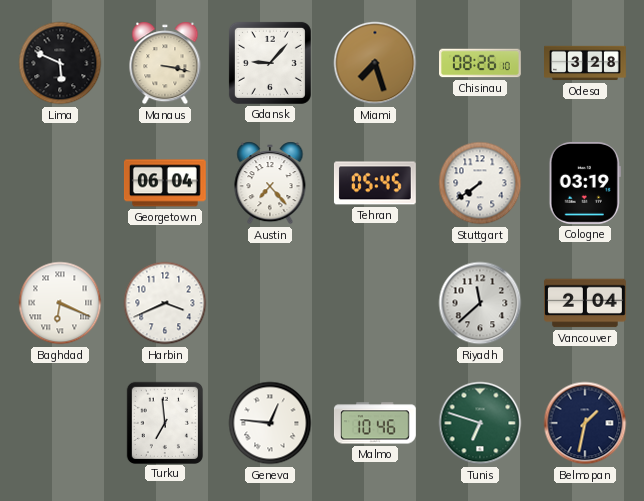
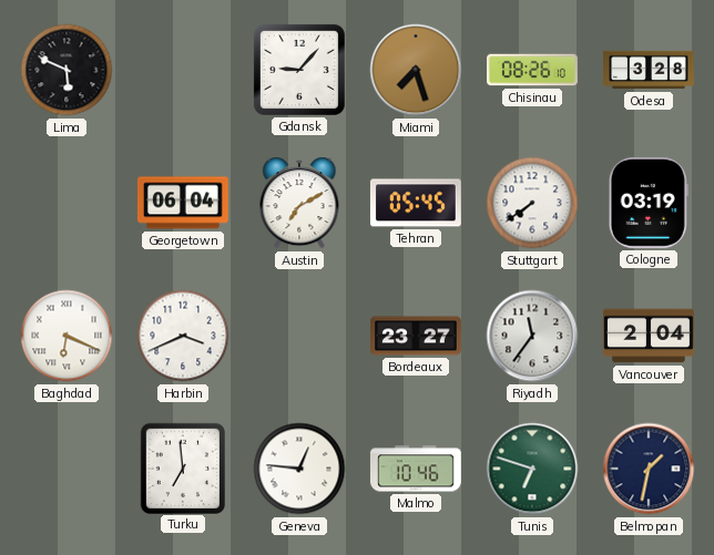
Manaus: 3:17 -> none (165, 63)
Austin: 7:23 -> 7:10 (299, 203)
Bordeaux: none -> 23:27 (417, 336)
Riyadh: 11:38 -> 11:36 (532, 336)
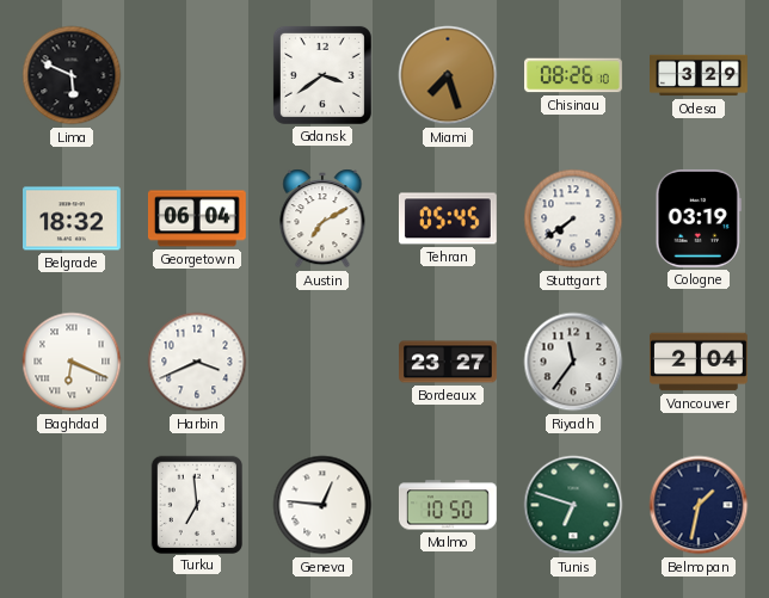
Gdansk: 9:07 -> 3:39 (322, 75)
Odesa: 3:28 -> 3:29 (699, 75)
Belgrade: none -> 18:32 (73, 218)
Malmo: 10:46 -> 10:50 (448, 505)
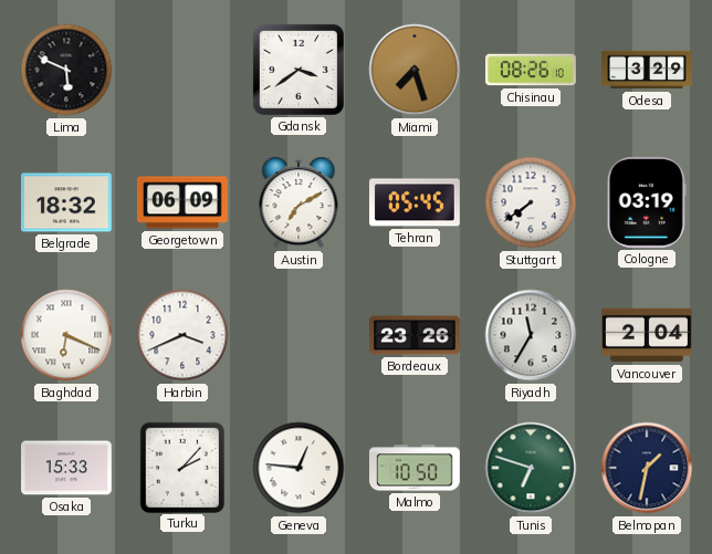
Georgetown: 06:04 -> 06:09 (182, 202)
Bordeaux: 23:27 -> 23:26 (416, 335)
Riyadh: 11:36 -> 11:35 (531, 335)
Osaka: none -> 15:33 (67, 468)
Turku: 6:59 -> 2:07 (181, 467)
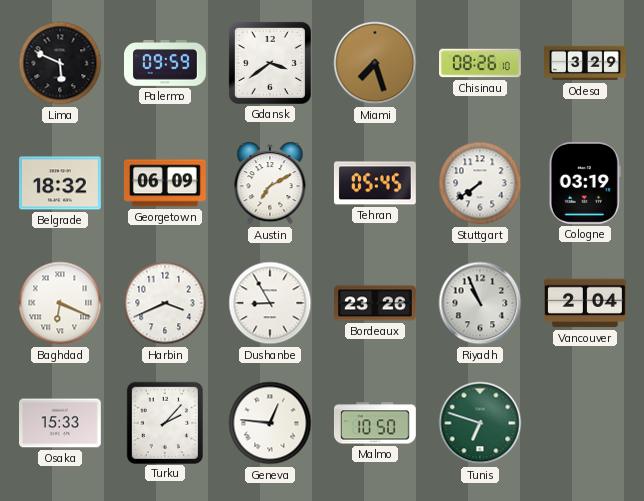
Palermo: none -> 09:59 (166, 64)
Dushanbe: none -> 8:55 (270, 303)
Riyadh: 11:35 -> 10:56 (480, 303)
Belmopan: 1:32 -> none (647, 468)
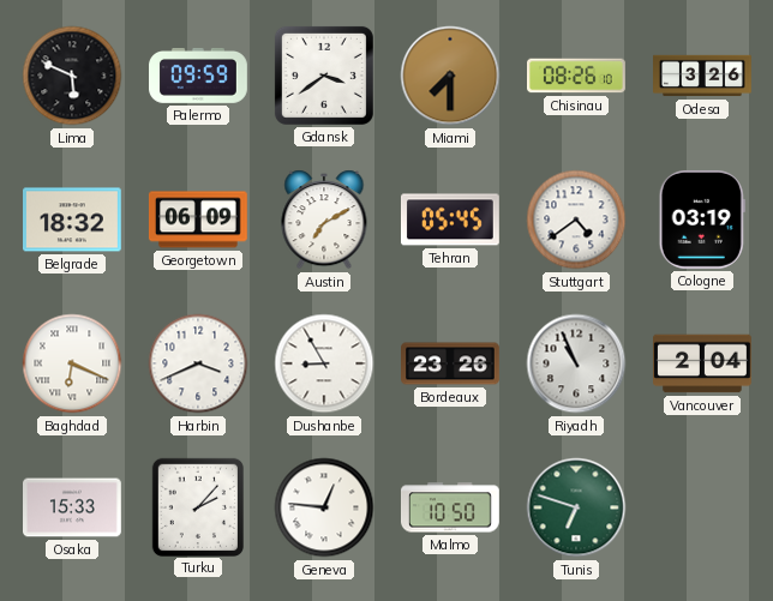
Miami: 7:27 -> 7:30 (450, 76)
Odesa: 3:29 -> 3:26 (702, 76)
Stuttgart: 7:39 -> 4:39 (576, 220)
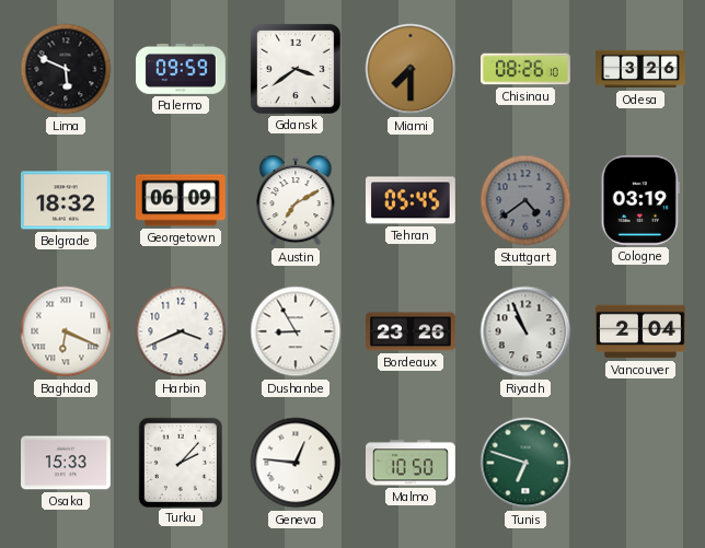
Stuttgart dial: white -> grey (525, 200)
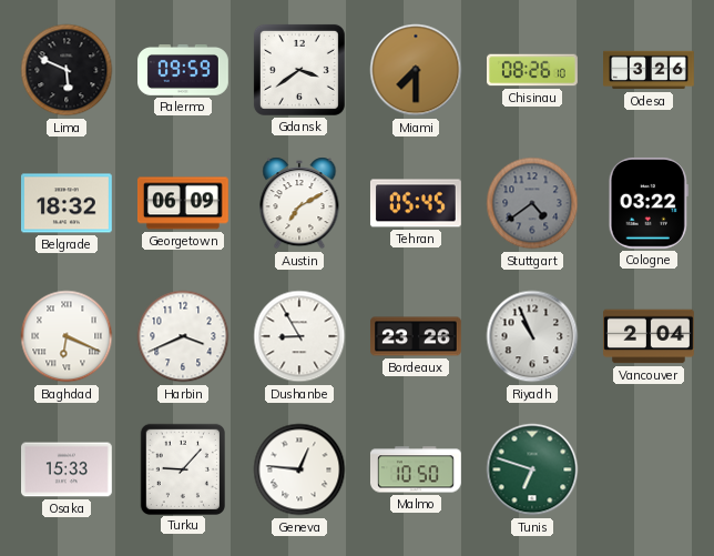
Cologne: 03:19 -> 03:22 (649, 203)
Turku: 2:07 -> 9:07 (182, 468)
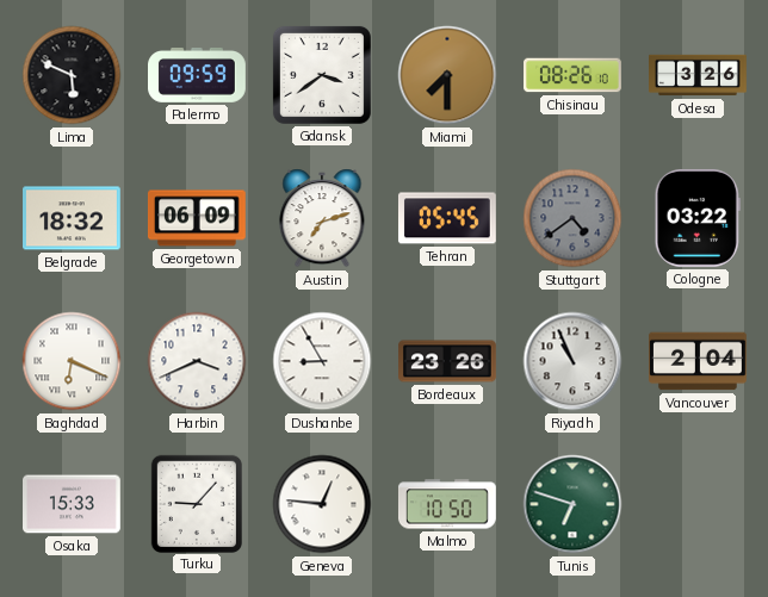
Austin: 7:10 -> 7:12 (322, 218)
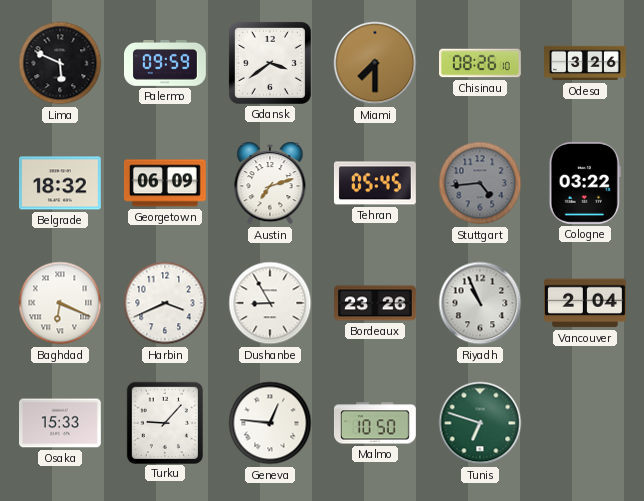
Stuttgart: 4:39 -> 4:44 (480, 183)
